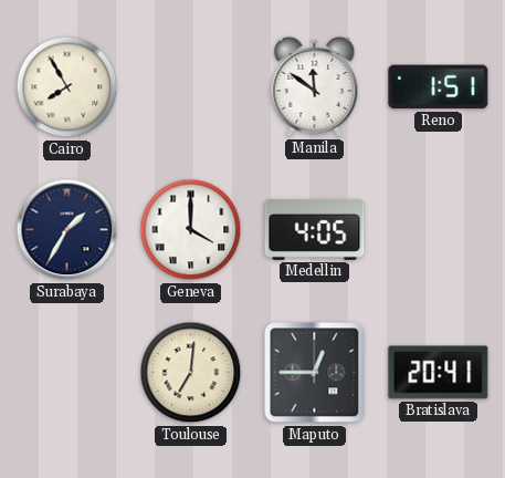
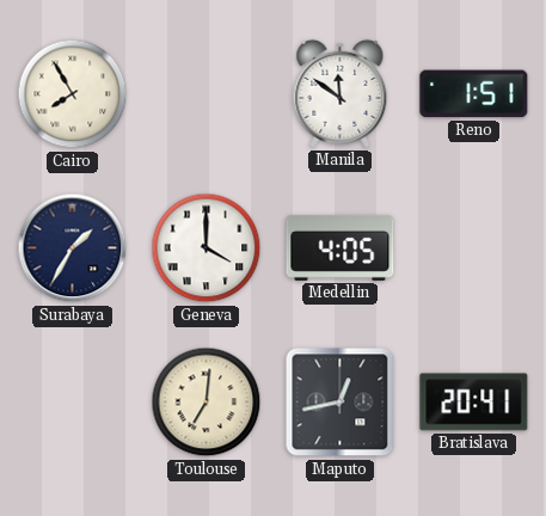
Maputo: 12:45 -> 12:43 (341, 403)
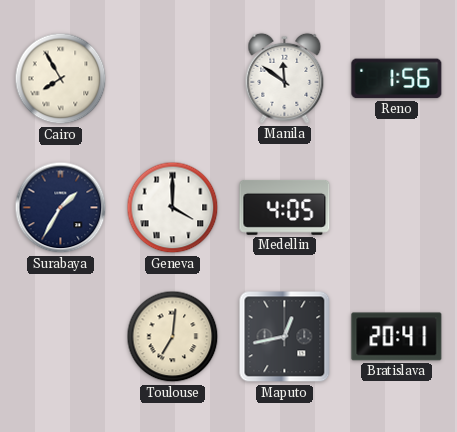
Reno: 1:51 -> 1:56 (397, 79)
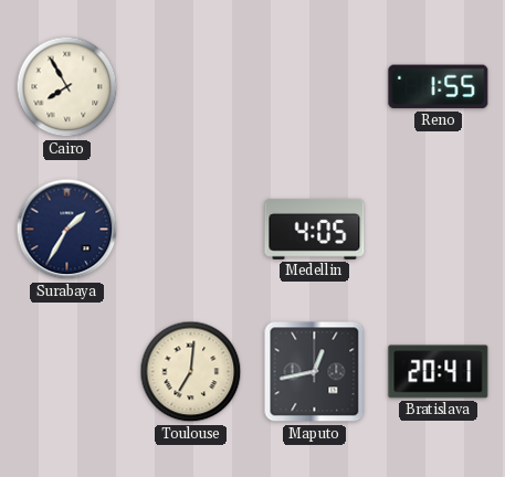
Manila: 11:51 -> none (285, 78)
Reno: 1:56 -> 1:55 (439, 87)
Geneva: 4:00 -> none (173, 208)
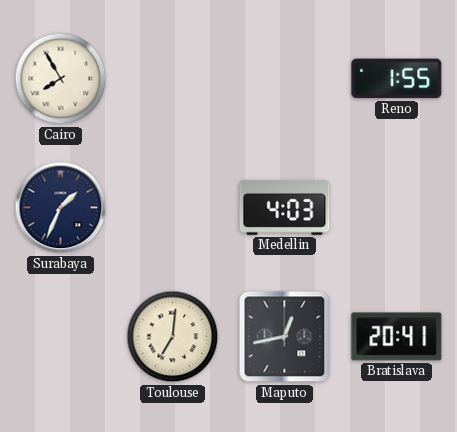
Surabaya: 1:35 -> 1:34 (61, 208)
Medellin: 4:05 -> 4:03 (285, 207)
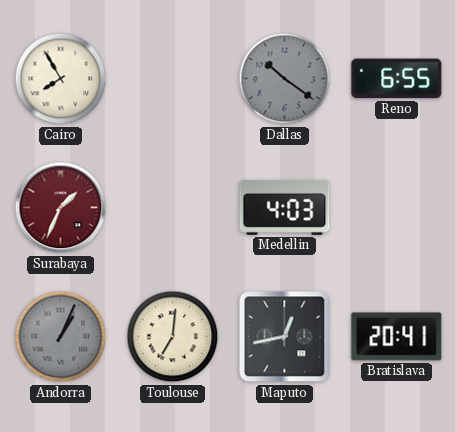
Dallas: none -> 10:21 (285, 79)
Reno: 1:55 -> 6:55 (397, 79)
Surabaya dial: navy -> burgundy (61, 208)
Andorra: none -> 1:04 (61, 337)
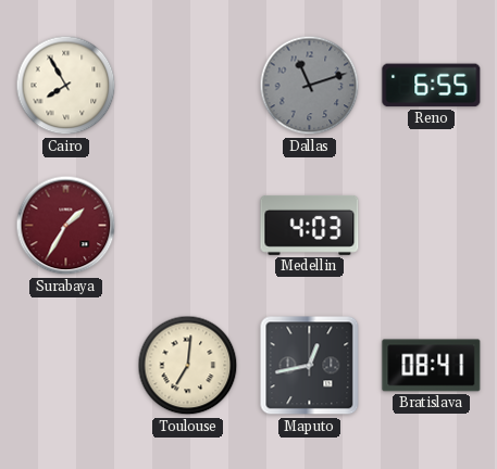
Dallas: 10:21 -> 11:12 (310, 86)
Surabaya: 1:34 -> 1:35 (66, 226)
Andorra: 1:04 -> none (61, 337)
Bratislava: 20:41 -> 08:41 (432, 366)
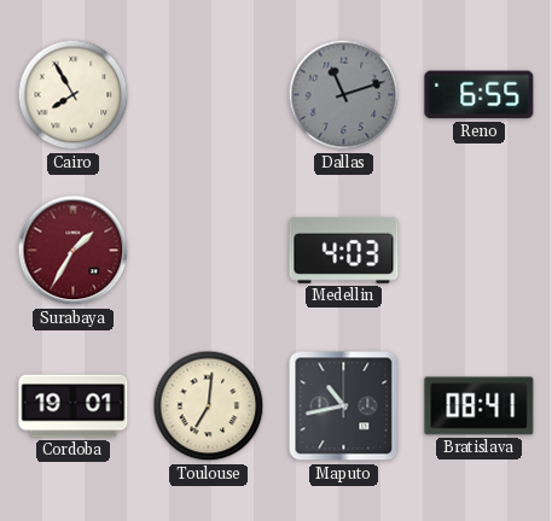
Cordoba: none -> 19:01 (74, 406)
Maputo: 12:43 -> 10:43 (344, 406)
